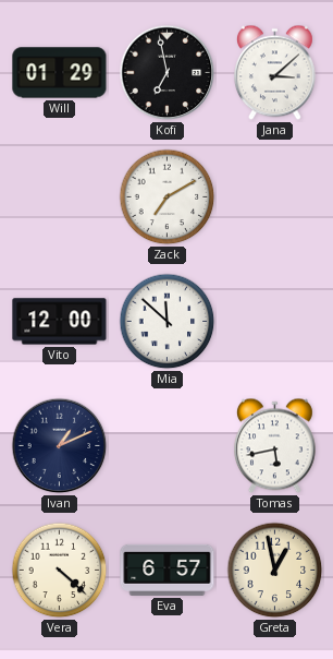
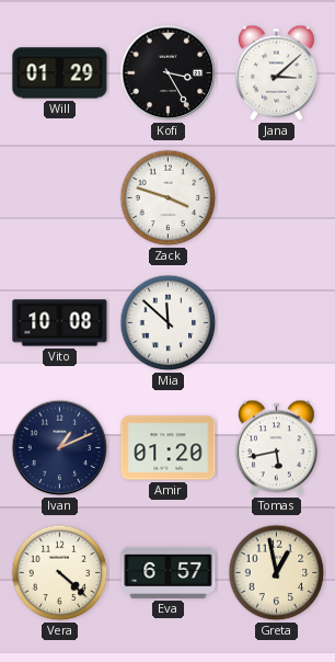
Kofi: 6:58 -> 3:25 (169, 73)
Zack: 7:10 -> 3:48 (169, 198)
Vito: 12:00 -> 10:08 (60, 323)
Amir: none -> 01:20 (169, 448)
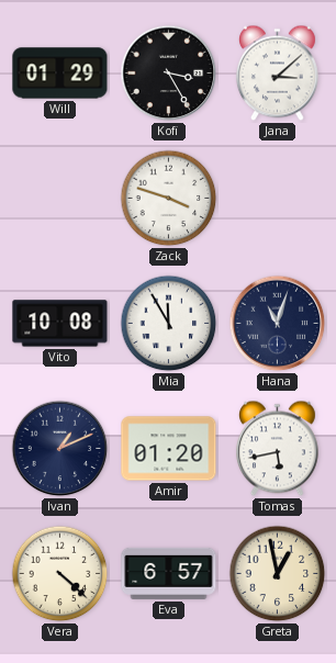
Mia: 11:52 -> 11:55 (169, 324)
Hana: none -> 11:03 (278, 324)
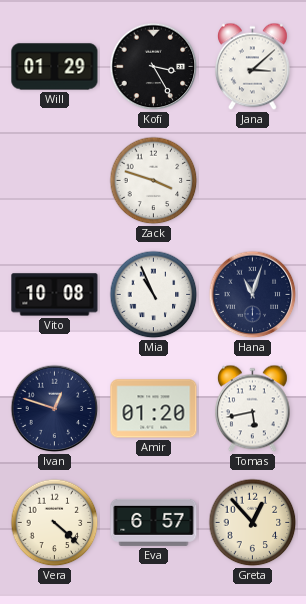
Mia: 11:55 -> 10:56 (154, 295)
Ivan: 1:11 -> 12:48 (55, 409)
Greta: 12:58 -> 12:53 (253, 523)
